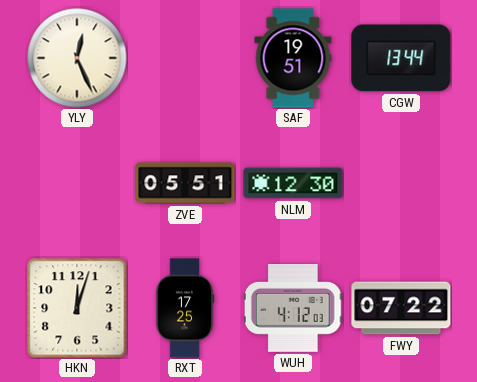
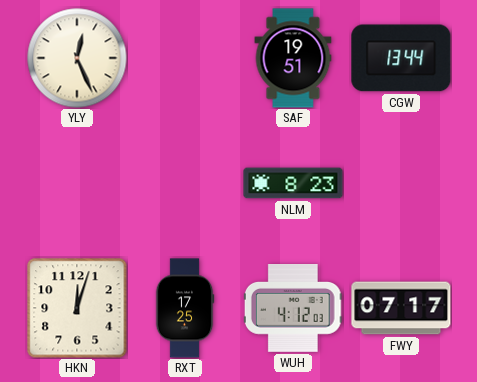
ZVE: 05:51 -> none (185, 183)
NLM: 12:30 -> 8:23 (293, 183)
FWY: 07:22 -> 07:17 (401, 308)
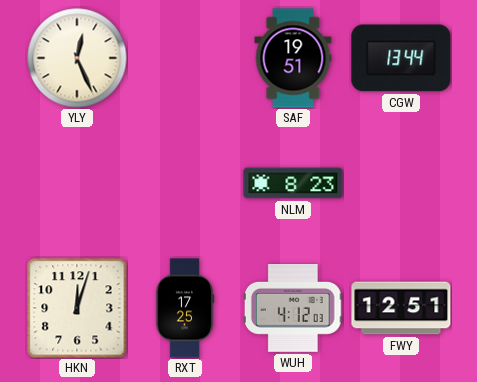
FWY: 07:17 -> 12:51 (401, 308)
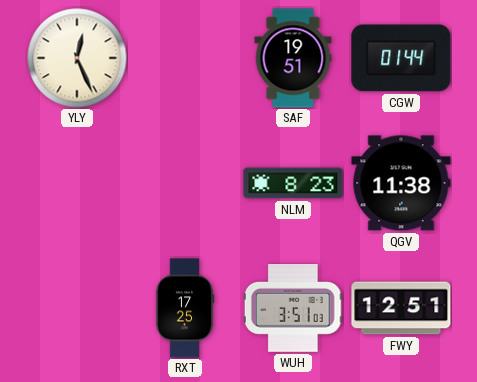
CGW: 13:44 -> 01:44 (401, 58)
QGV: none -> 11:38 (401, 183)
HKN: 12:03 -> none (77, 308)
WUH: 4:12 -> 3:51 (293, 309)
